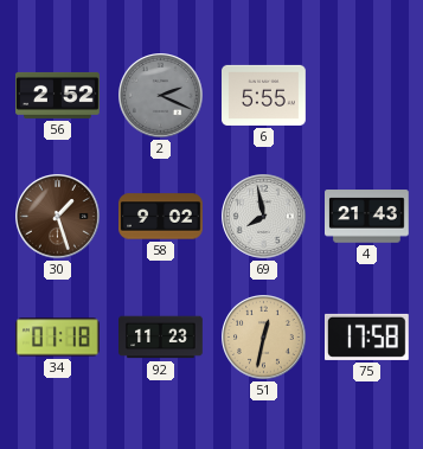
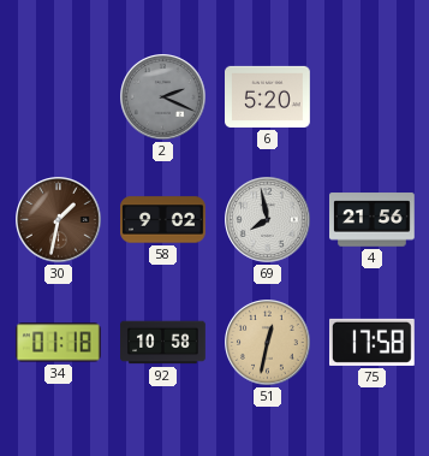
56: 2:52 -> none (58, 95)
6: 5:55 -> 5:20 (268, 96)
30: 1:27 -> 1:32 (59, 220)
4: 21:43 -> 21:56 (373, 220)
92: 11:23 -> 10:58 (163, 343)
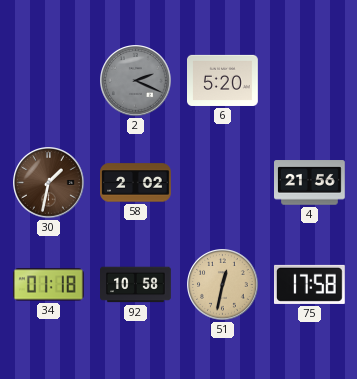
58: 9:02 -> 2:02 (136, 183)
69: 7:58 -> none (268, 220)
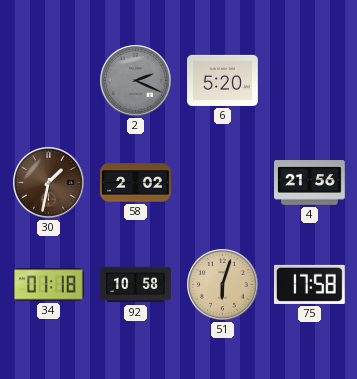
51: 12:32 -> 6:03 (223, 285)
